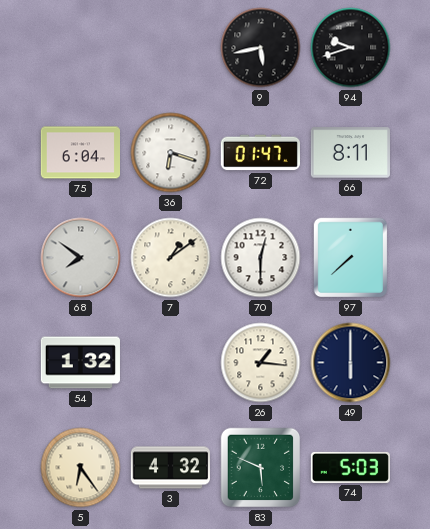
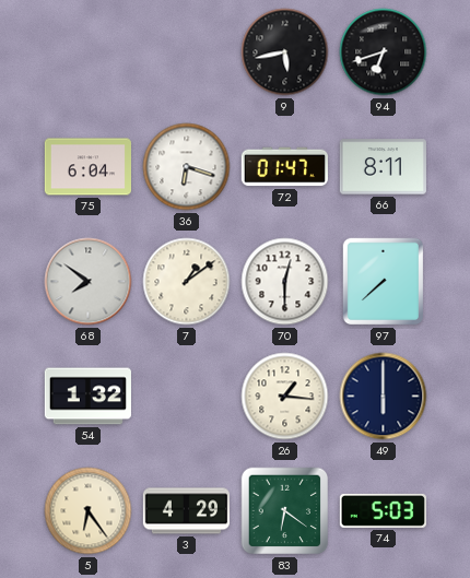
94: 9:42 -> 6:42 (384, 52)
3: 4:32 -> 4:29 (186, 511)
83: 5:49 -> 6:21 (285, 511)
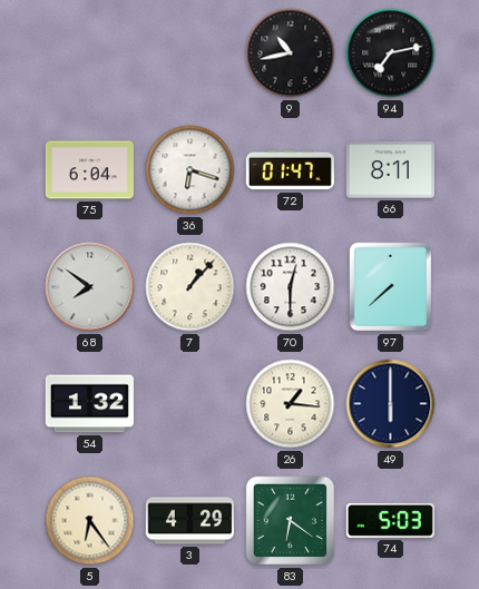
9: 5:43 -> 10:43 (291, 53)
94: 6:42 -> 7:13 (391, 53)
7: 1:09 -> 1:07 (190, 287)
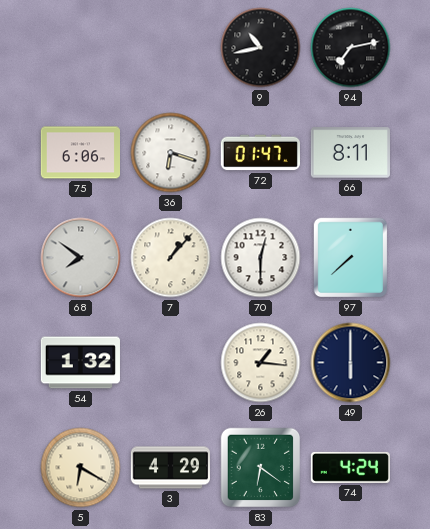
75: 6:04 -> 6:06 (80, 153)
5: 6:24 -> 6:20 (81, 468)
74: 5:03 -> 4:24 (350, 467)
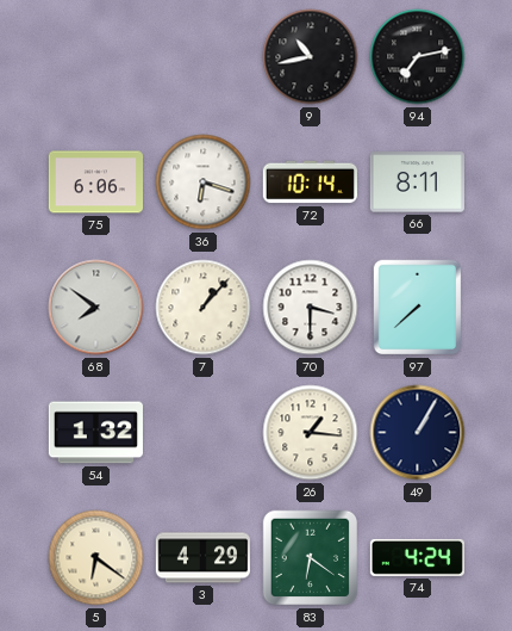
72: 01:47 -> 10:14 (310, 183)
70: 12:30 -> 3:30 (311, 308)
49: 6:00 -> 1:05 (418, 433)
5: 6:20 -> 6:21 (96, 558)
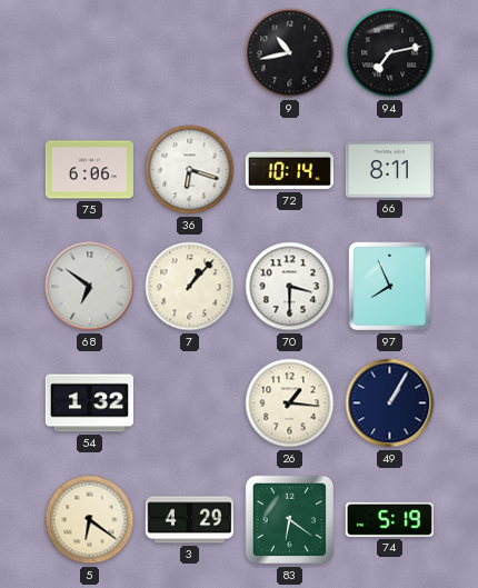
68: 7:51 -> 6:51 (90, 287)
97: 7:38 -> 7:56 (390, 287)
74: 4:24 -> 5:19 (389, 519)
